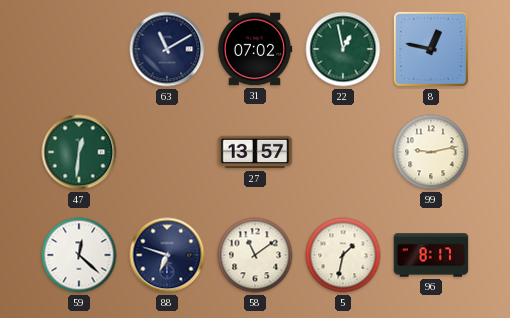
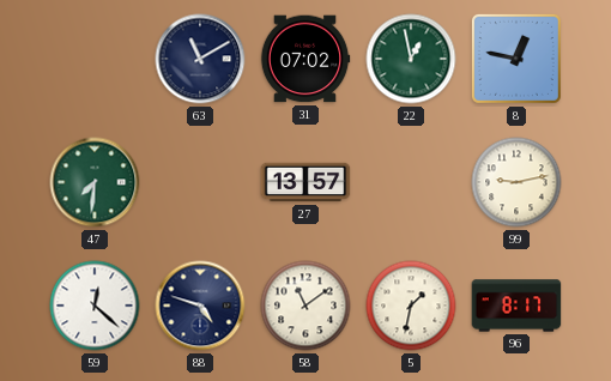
47: 12:31 -> 7:31 (95, 182)
88: 6:48 -> 4:48 (200, 306)
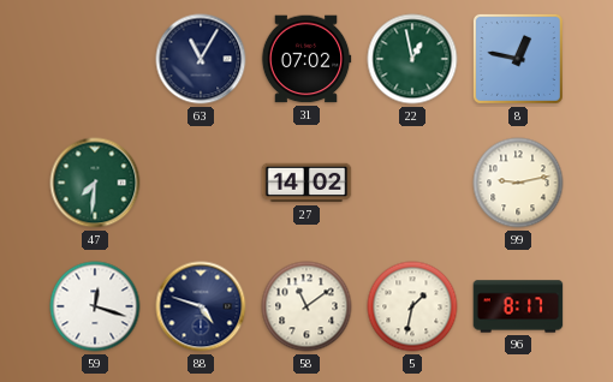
63: 11:10 -> 11:05 (201, 59)
27: 13:57 -> 14:02 (306, 183)
59: 12:22 -> 12:18 (95, 306)
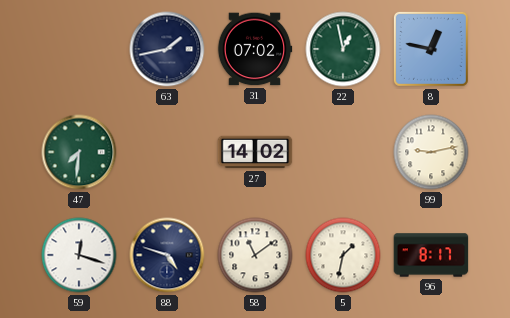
63: 11:05 -> 1:43 (167, 49)
